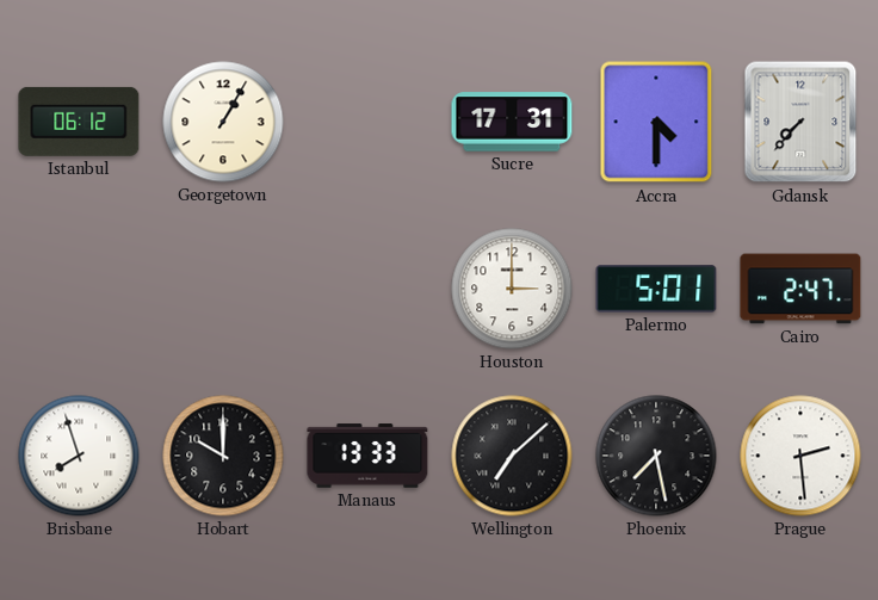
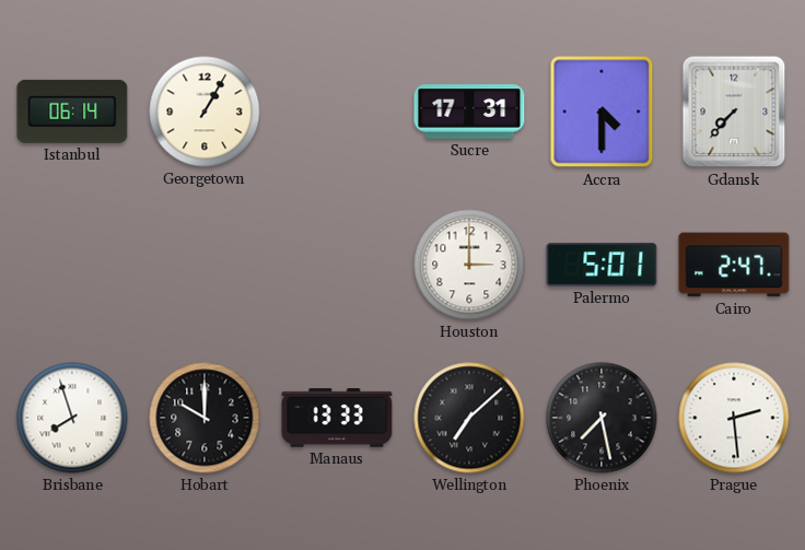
Istanbul: 06:12 -> 06:14 (72, 112)
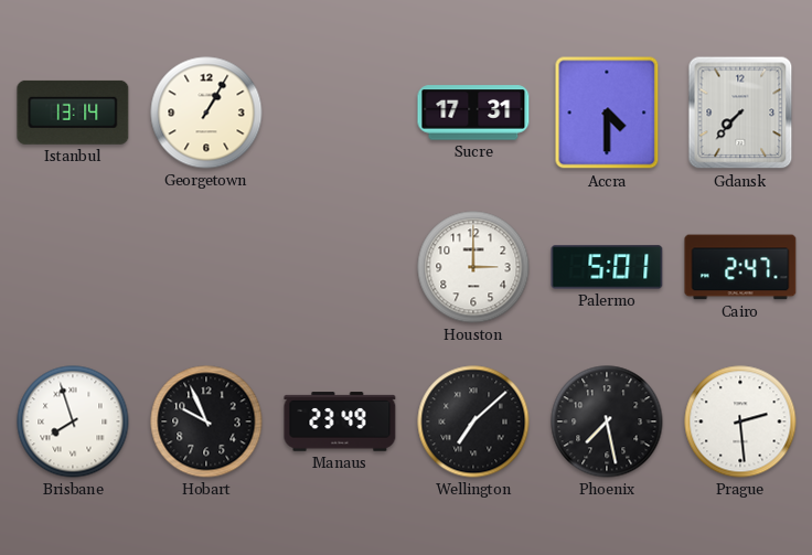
Istanbul: 06:14 -> 13:14 (73, 113)
Hobart: 10:00 -> 9:56 (206, 421)
Manaus: 13:33 -> 23:49 (340, 421)
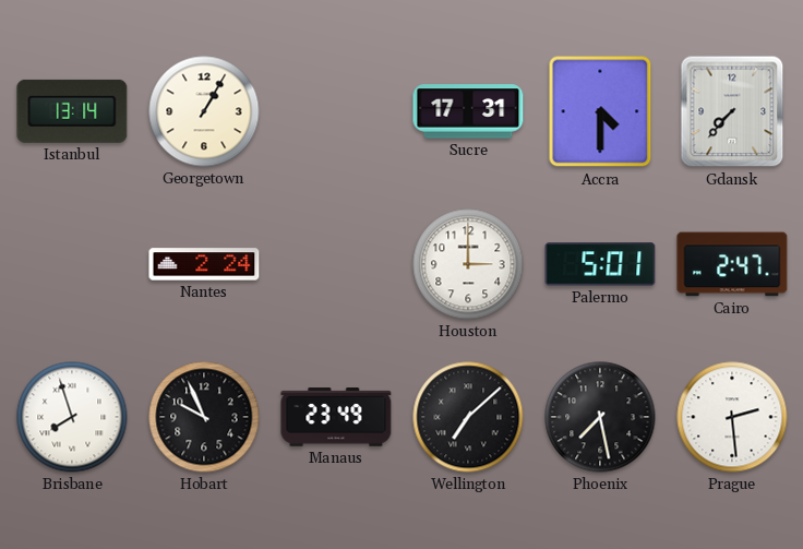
Nantes: none -> 2:24 (204, 264)
